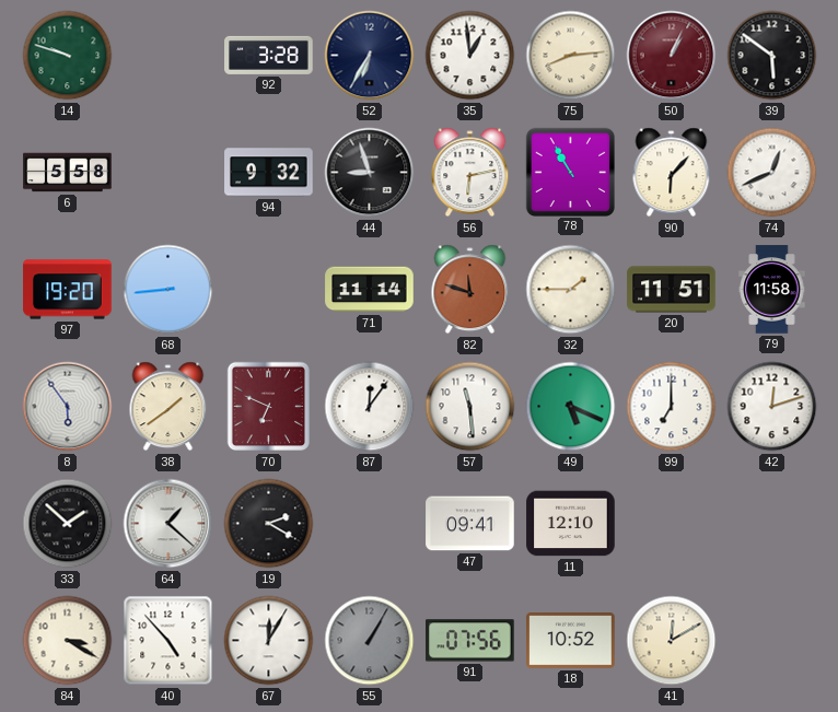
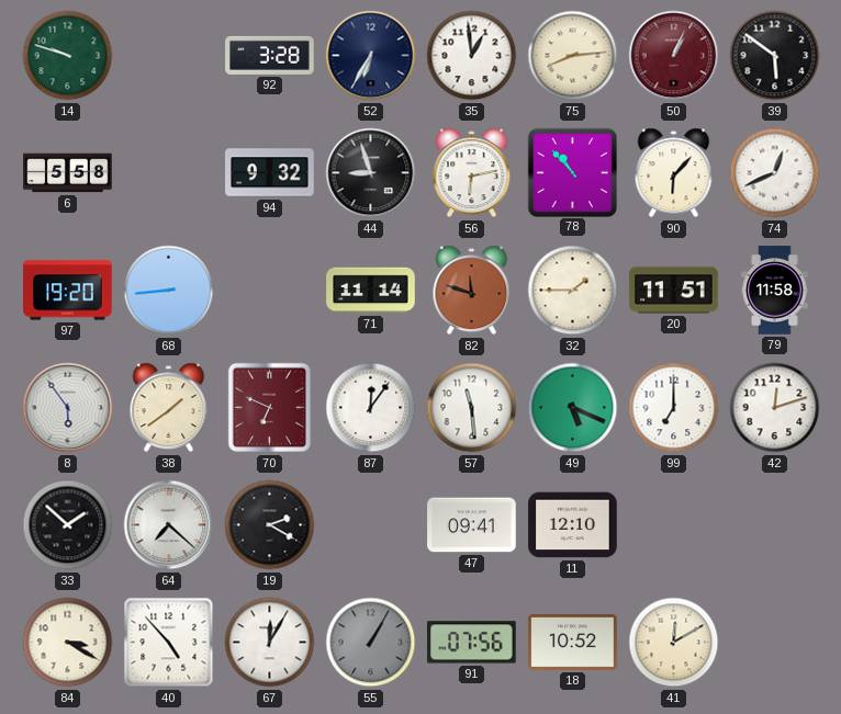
78: 10:55 -> 10:53 (572, 172)
64: 1:22 -> 7:22 (169, 525)
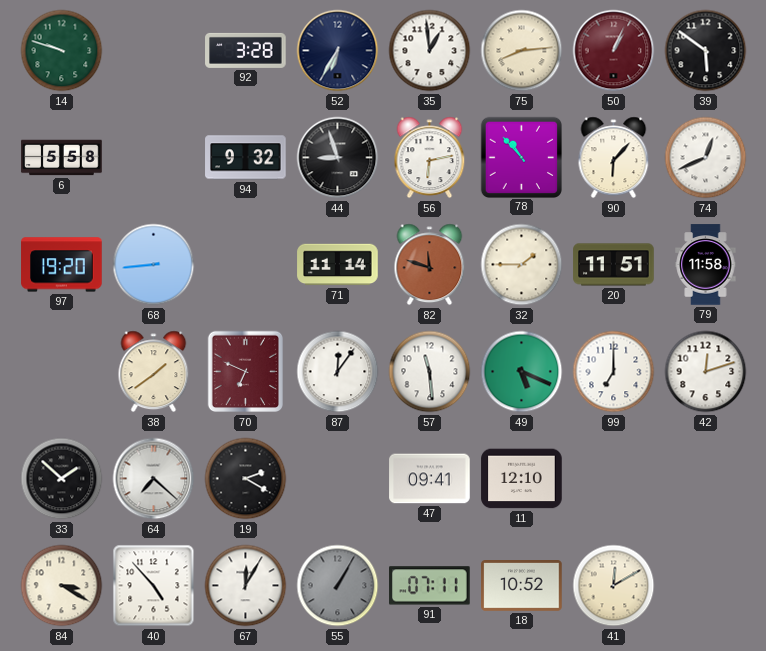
8: 5:54 -> none (68, 408)
91: 07:56 -> 07:11 (430, 586)
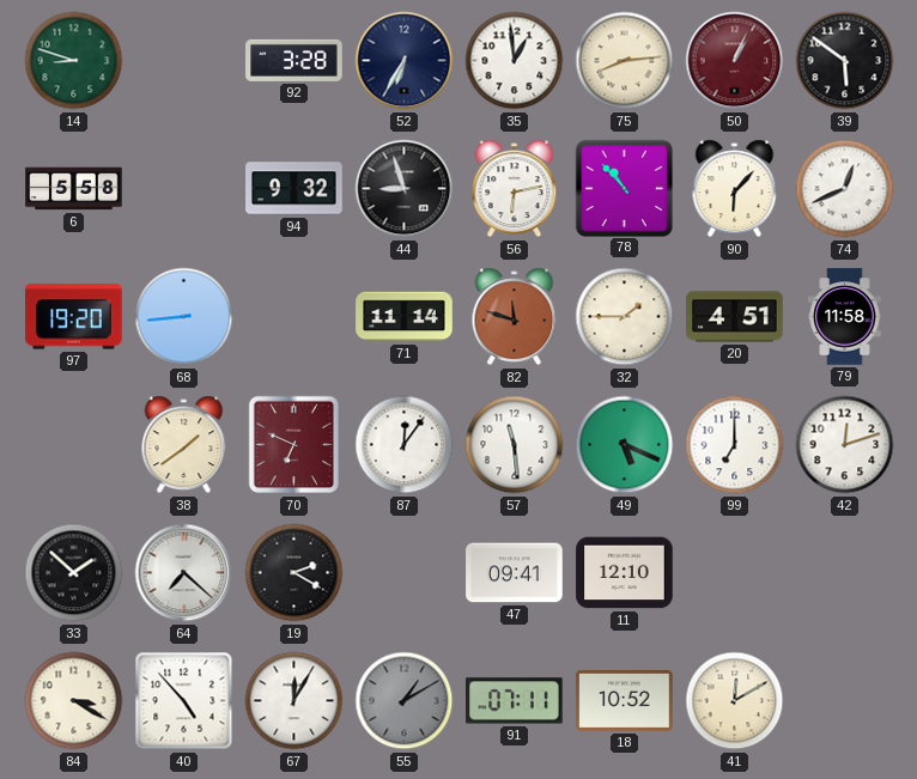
14: 9:48 -> 8:48 (74, 61)
20: 11:51 -> 4:51 (735, 317)
55: 1:05 -> 1:10 (405, 701)
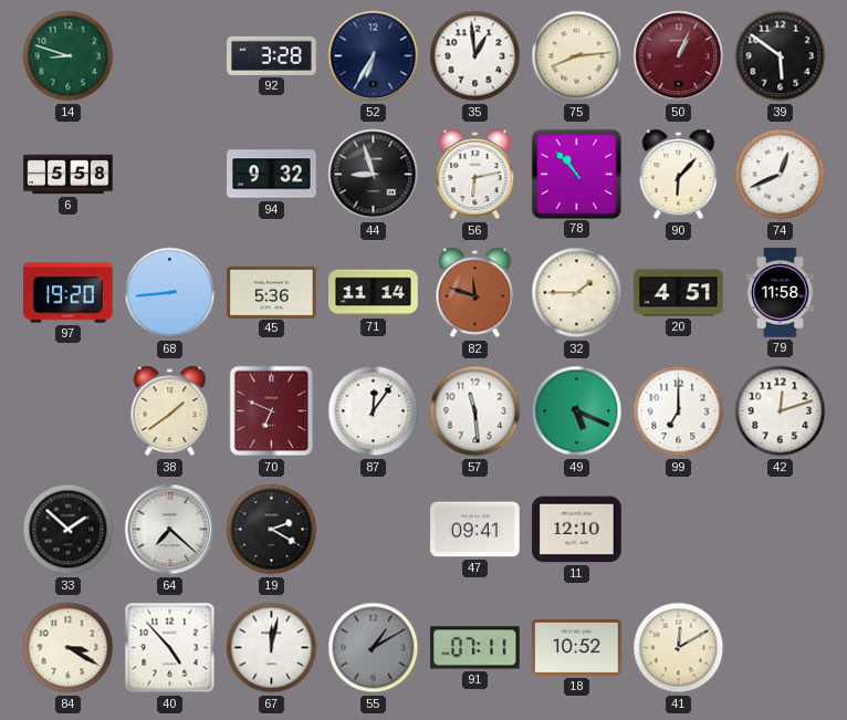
45: none -> 5:36 (272, 292)
67: 12:05 -> 12:02 (272, 648)
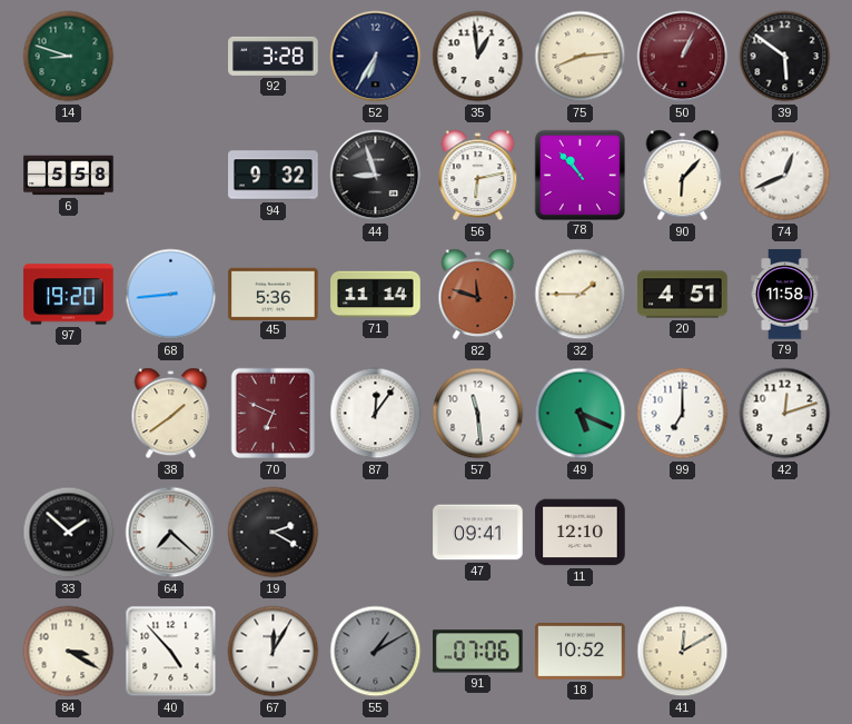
67: 12:02 -> 12:05 (274, 652)
91: 07:11 -> 07:06 (478, 652)
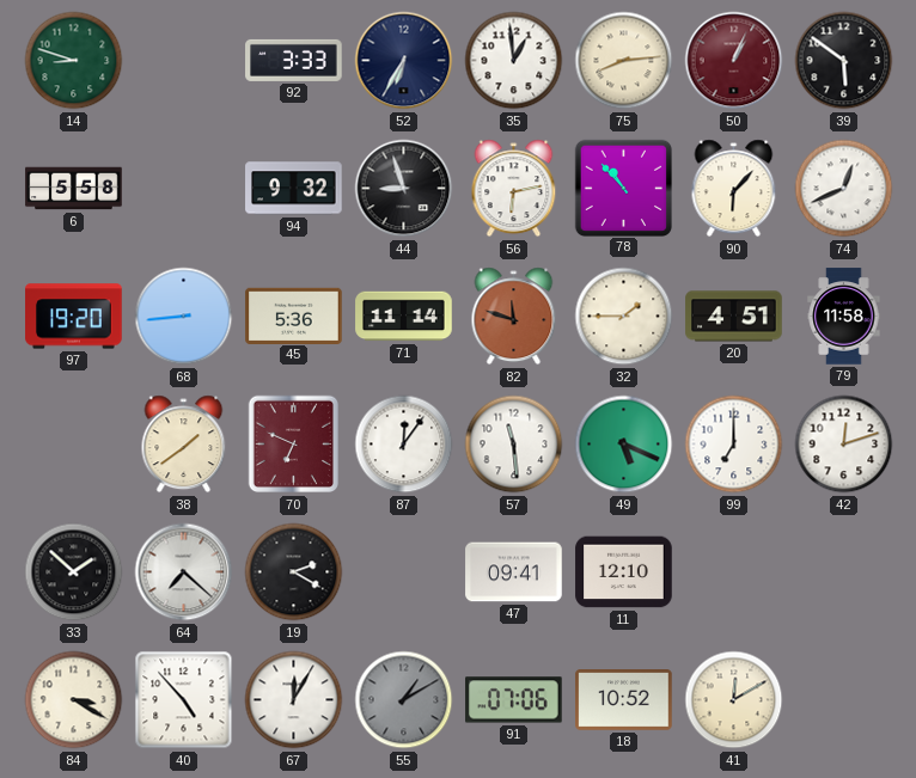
92: 3:28 -> 3:33 (294, 60)
